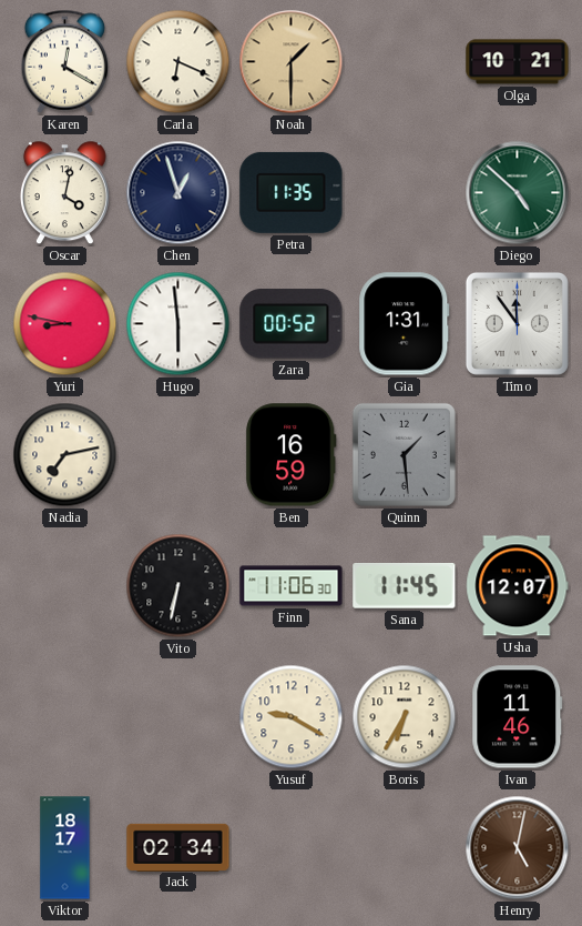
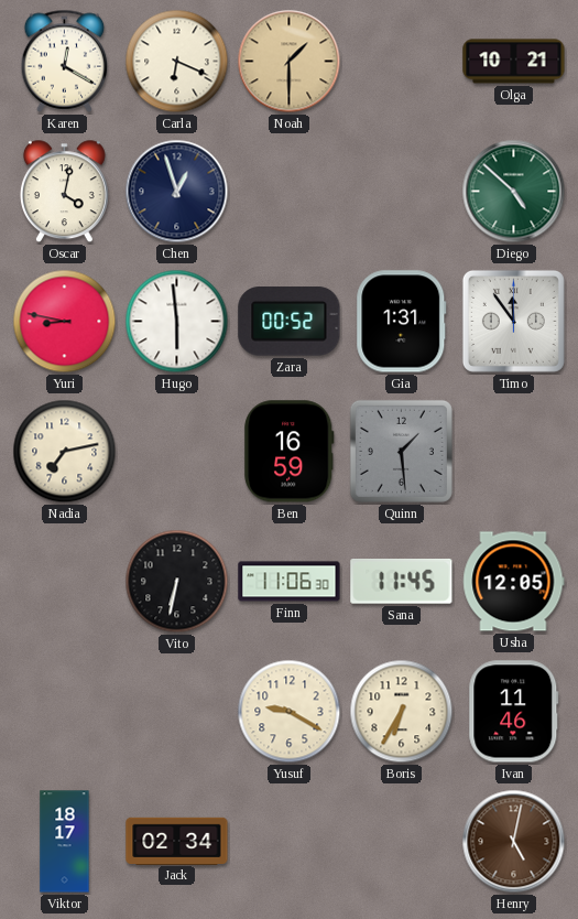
Petra: 11:35 -> none (292, 192)
Usha: 12:07 -> 12:05 (514, 582)
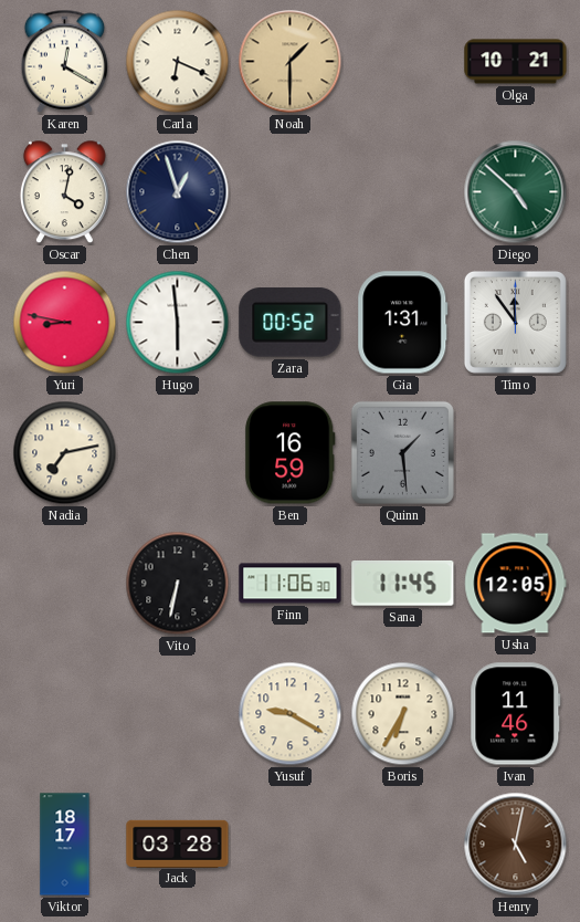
Jack: 02:34 -> 03:28 (178, 844)
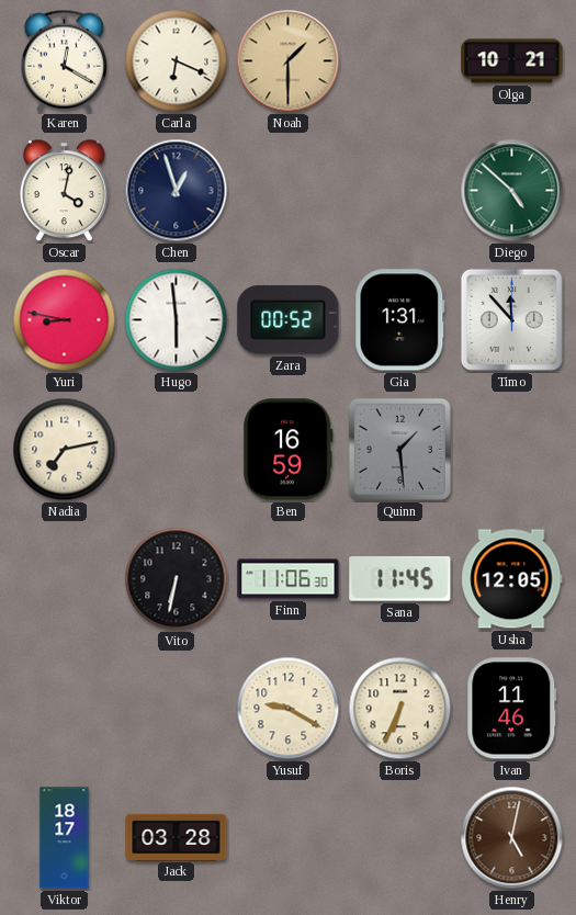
Timo: 11:54 -> 11:53 (511, 319)
Boris: 6:35 -> 6:34 (400, 709)
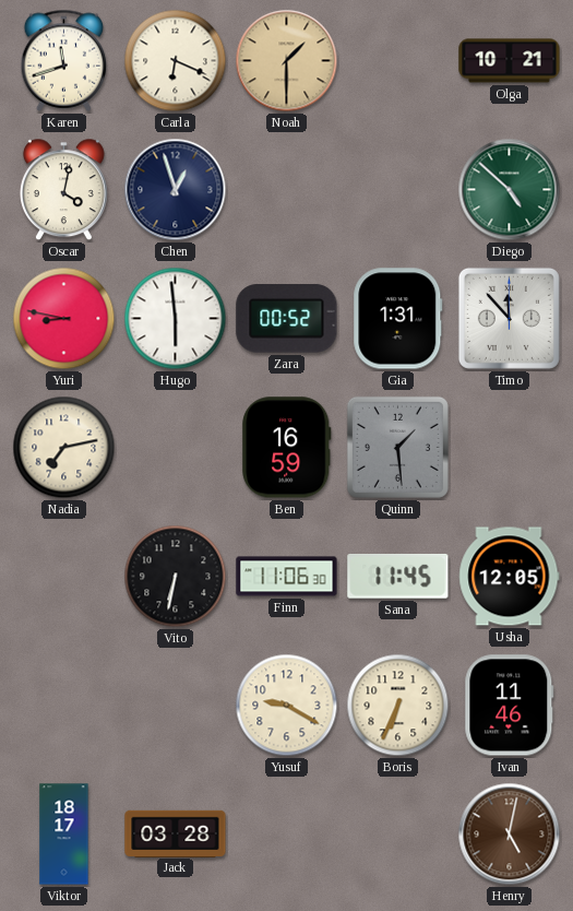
Karen: 12:20 -> 11:42 (64, 60)
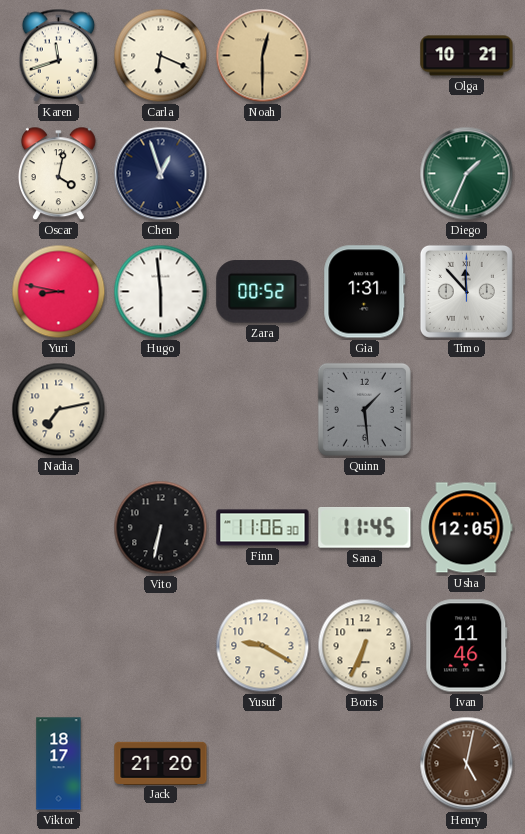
Noah: 1:30 -> 12:30 (263, 56)
Diego: 4:52 -> 1:34 (467, 174)
Ben: 16:59 -> none (287, 448)
Jack: 03:28 -> 21:20 (161, 763)
